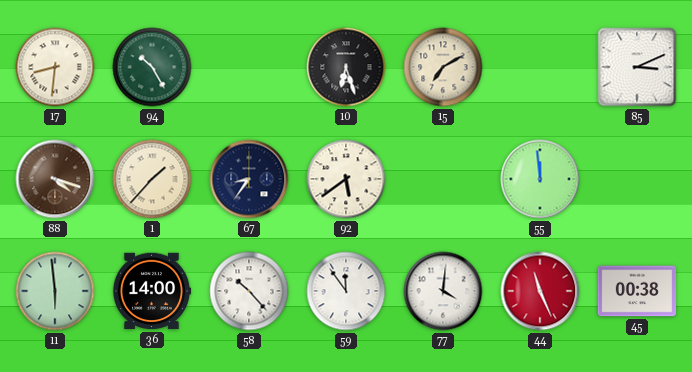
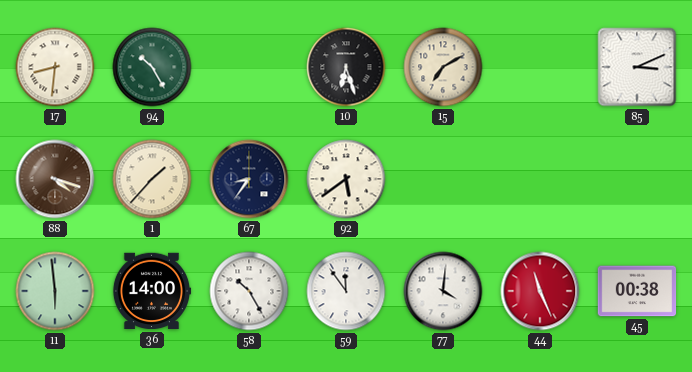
55: 11:59 -> none (540, 179)
58: 10:23 -> 10:25 (249, 291)
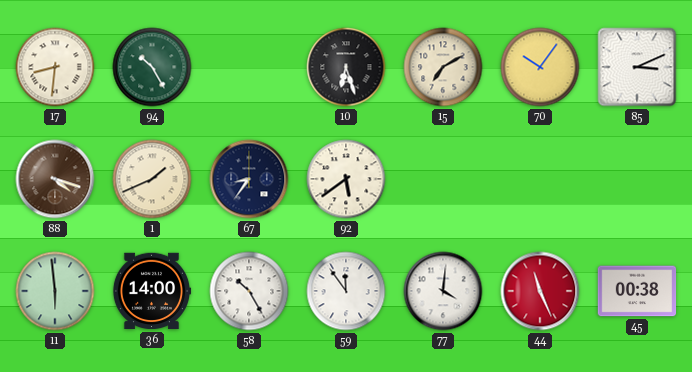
70: none -> 10:06 (540, 67)
1: 1:37 -> 1:41 (152, 179)
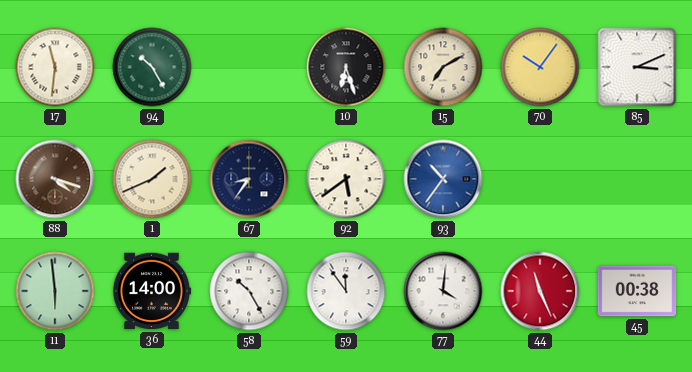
17: 8:31 -> 11:31 (55, 67)
93: none -> 10:36 (443, 179)
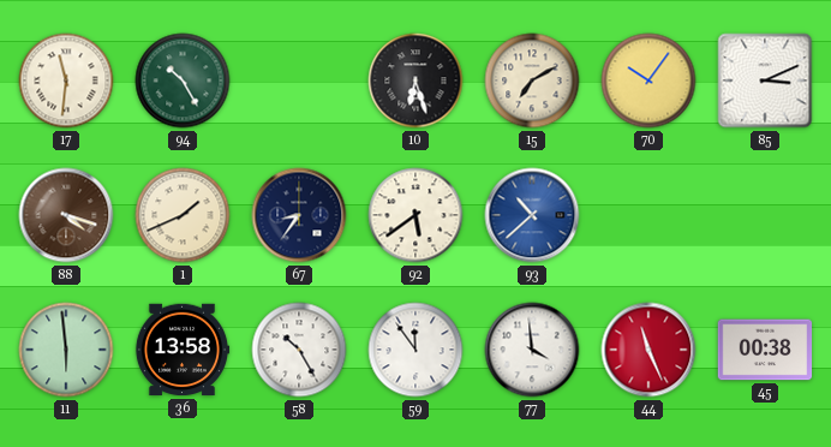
93: 10:36 -> 10:38 (532, 215)
36: 14:00 -> 13:58 (183, 350)
77: 4:01 -> 3:59 (532, 350)
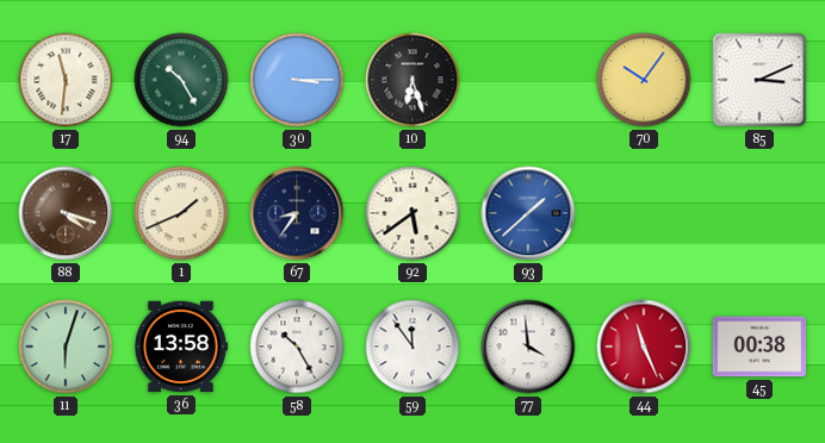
30: none -> 3:15 (297, 80)
15: 7:10 -> none (532, 81)
93: 10:38 -> 1:38 (528, 213)
11: 5:59 -> 6:03 (66, 347)
